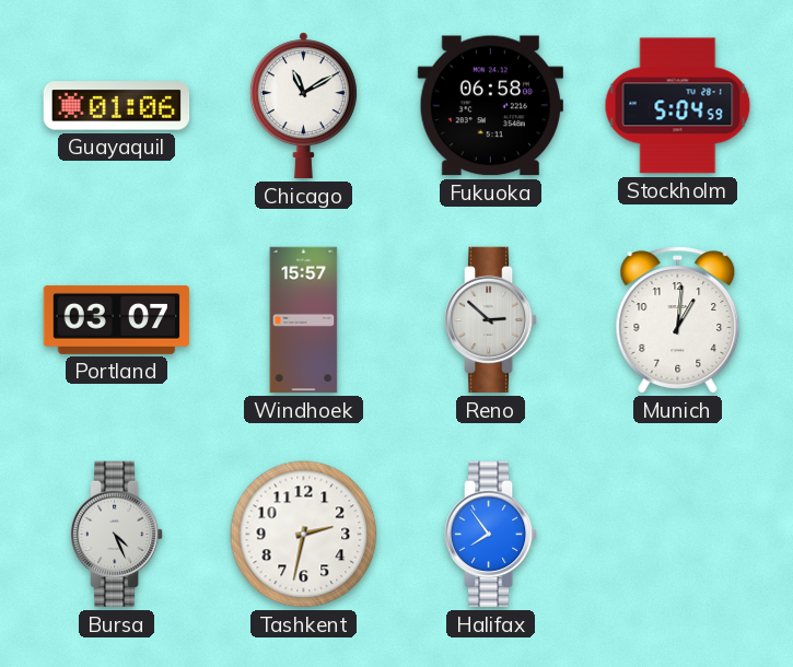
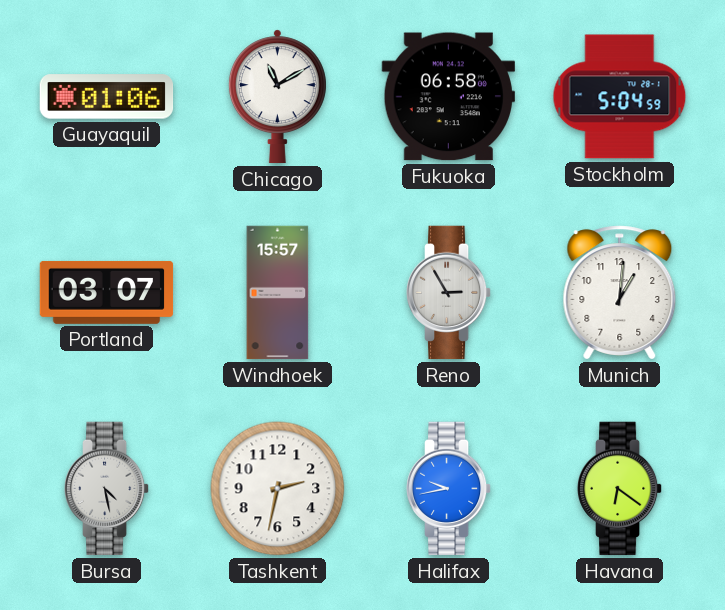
Reno: 2:52 -> 2:55 (449, 293)
Bursa: 4:26 -> 4:28 (107, 489)
Halifax: 7:54 -> 9:43 (449, 489)
Havana: none -> 6:21 (620, 489)
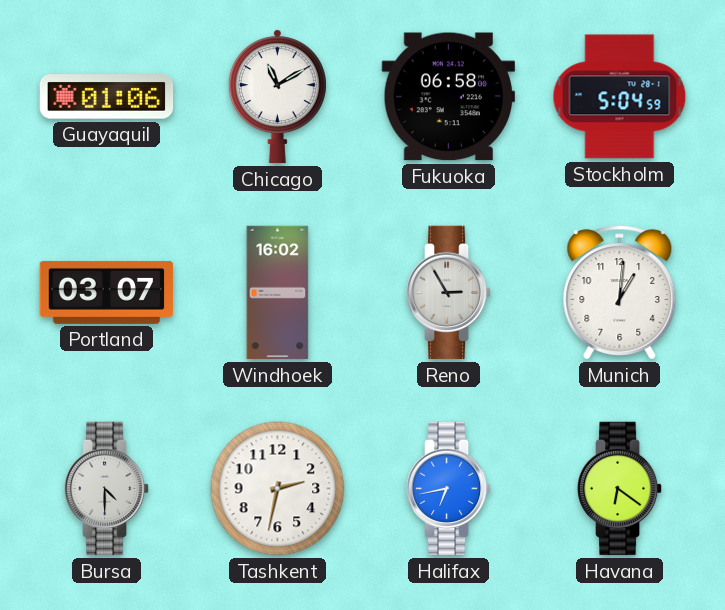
Windhoek: 15:57 -> 16:02 (278, 293)
Bursa: 4:28 -> 4:30 (107, 489)
Halifax: 9:43 -> 6:43 (449, 489)
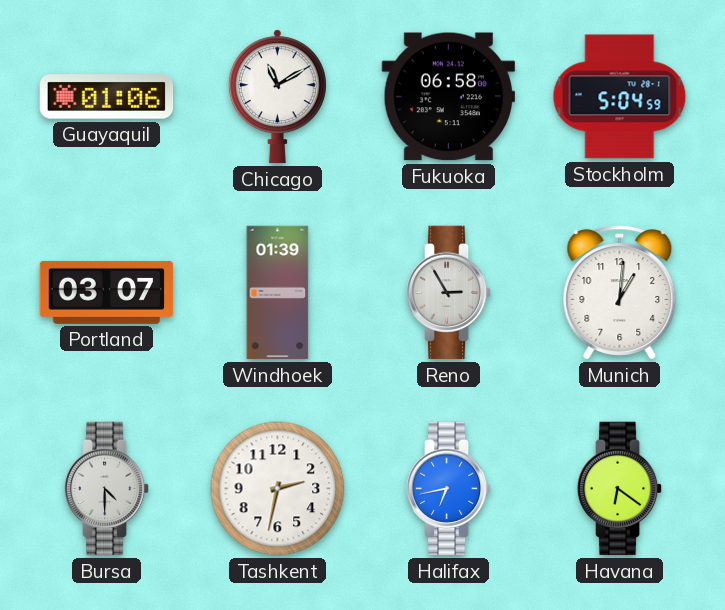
Windhoek: 16:02 -> 01:39 (278, 293)
